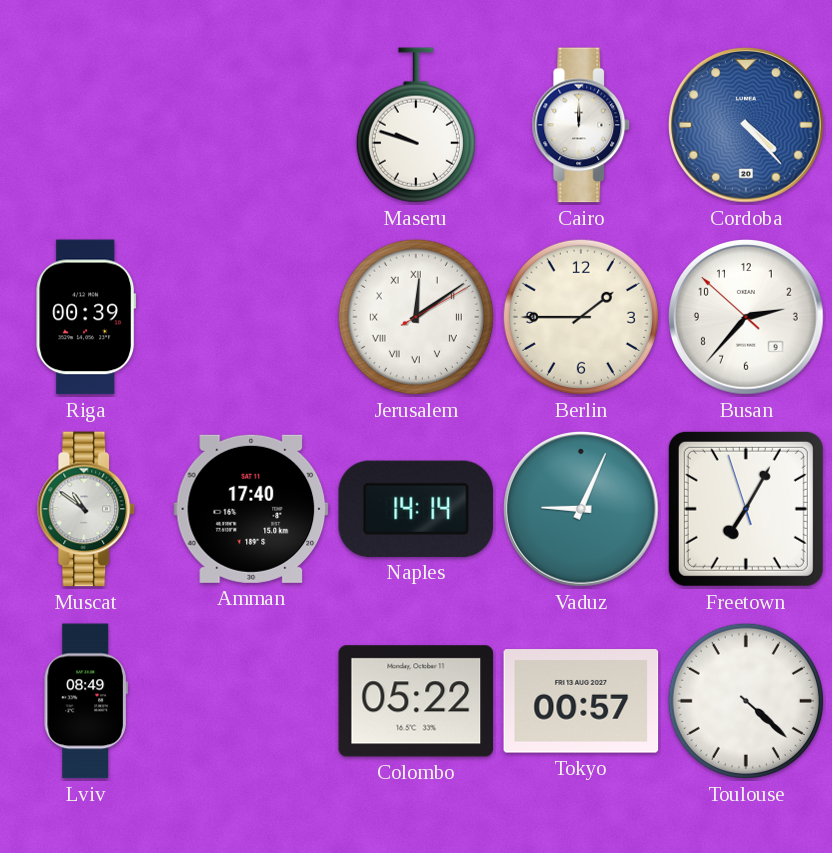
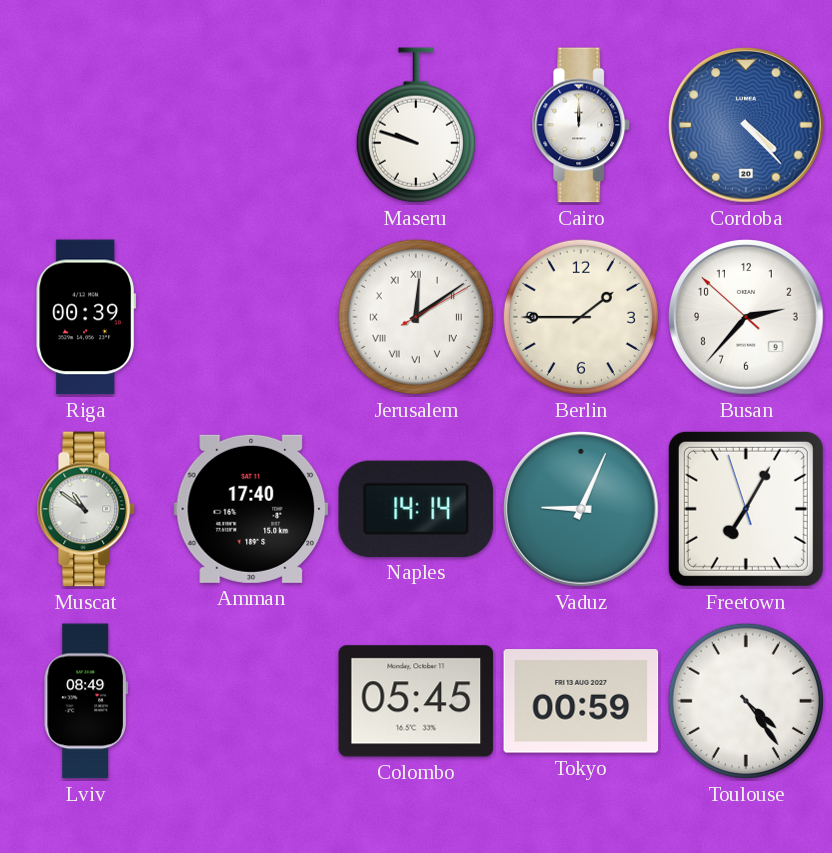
Colombo: 05:22 -> 05:45 (416, 701)
Tokyo: 00:57 -> 00:59 (581, 701)
Toulouse: 4:22 -> 4:24 (746, 701)
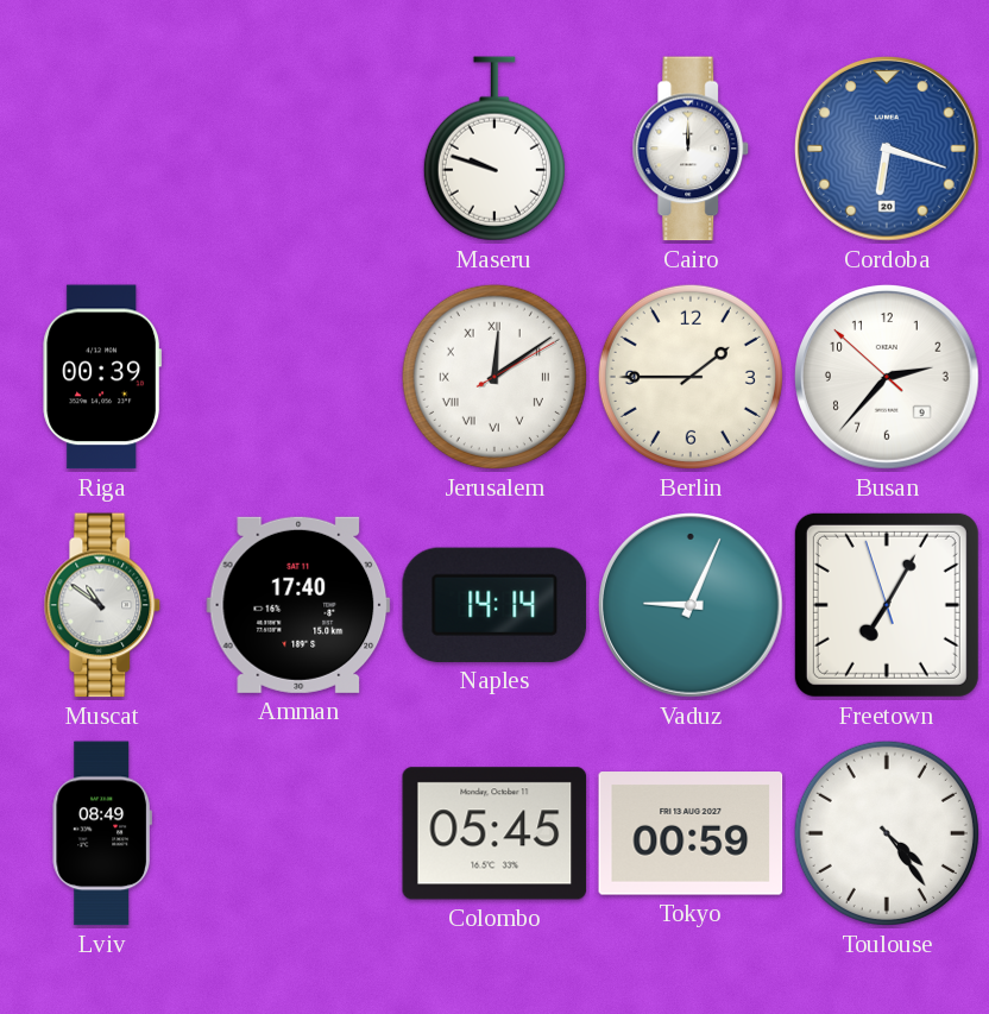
Cordoba: 4:23 -> 6:18 (888, 150)
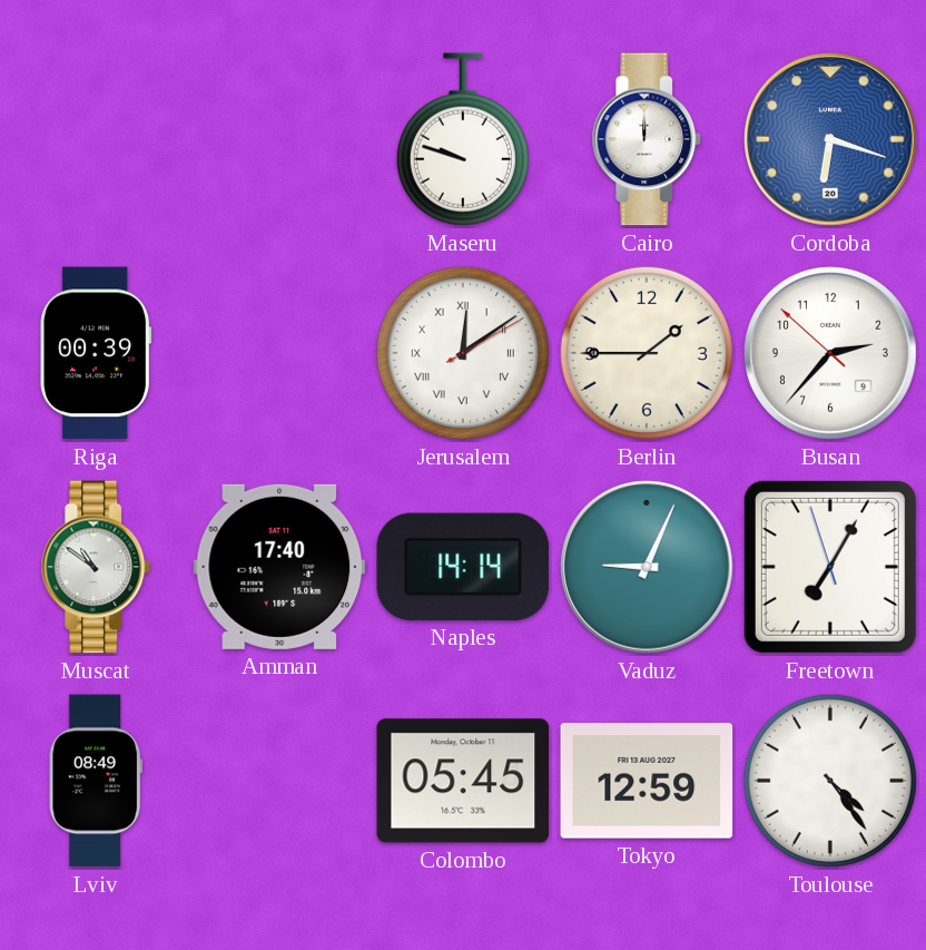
Tokyo: 00:59 -> 12:59 (647, 781)
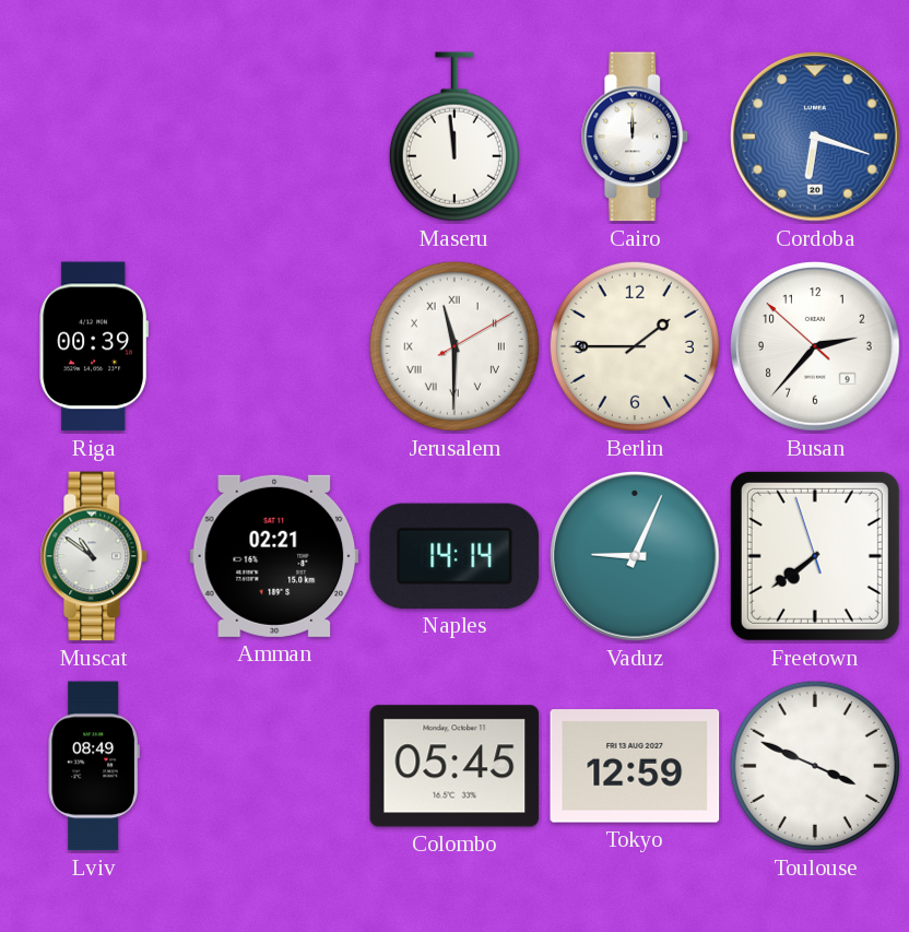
Maseru: 9:48 -> 11:59 (454, 137)
Jerusalem: 12:09 -> 11:30 (454, 346)
Amman: 17:40 -> 02:21 (274, 556)
Freetown: 7:04 -> 7:38 (815, 556)
Toulouse: 4:24 -> 3:49 (815, 766)
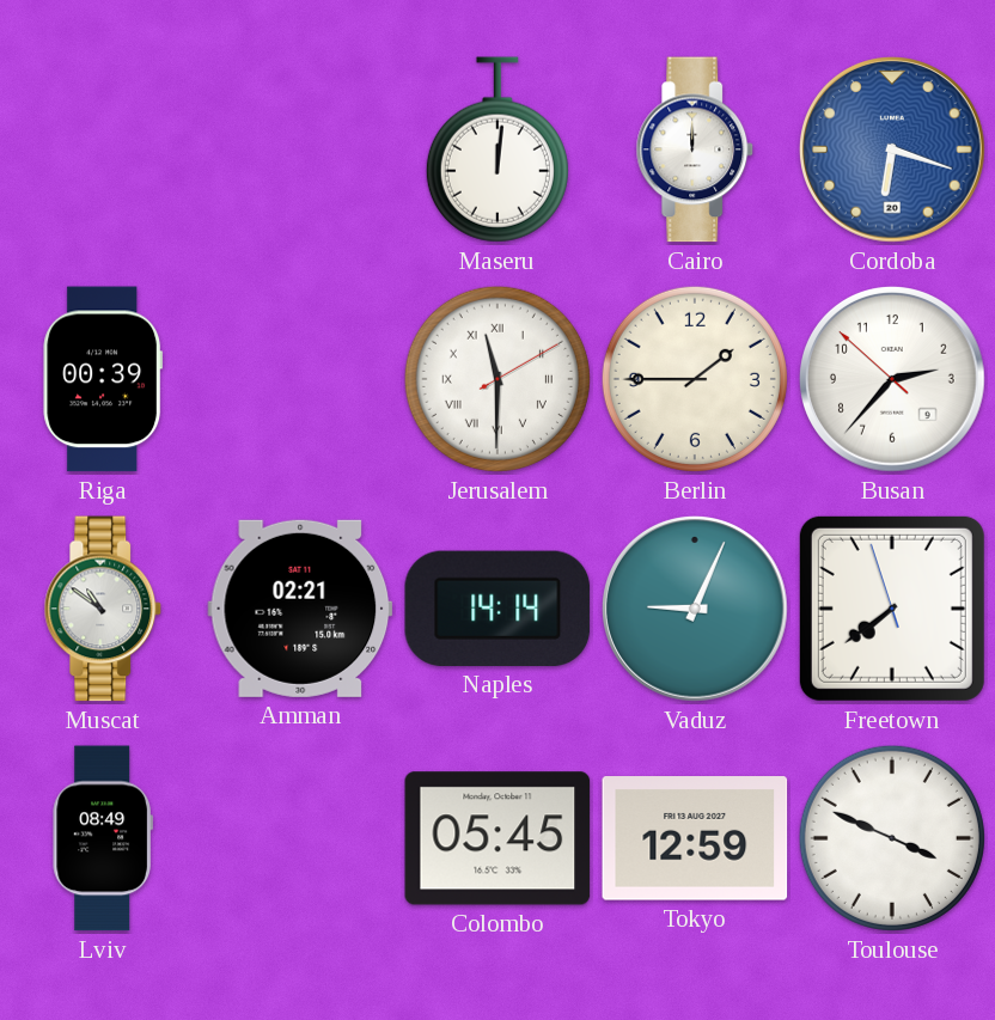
Maseru: 11:59 -> 12:01 (497, 149)
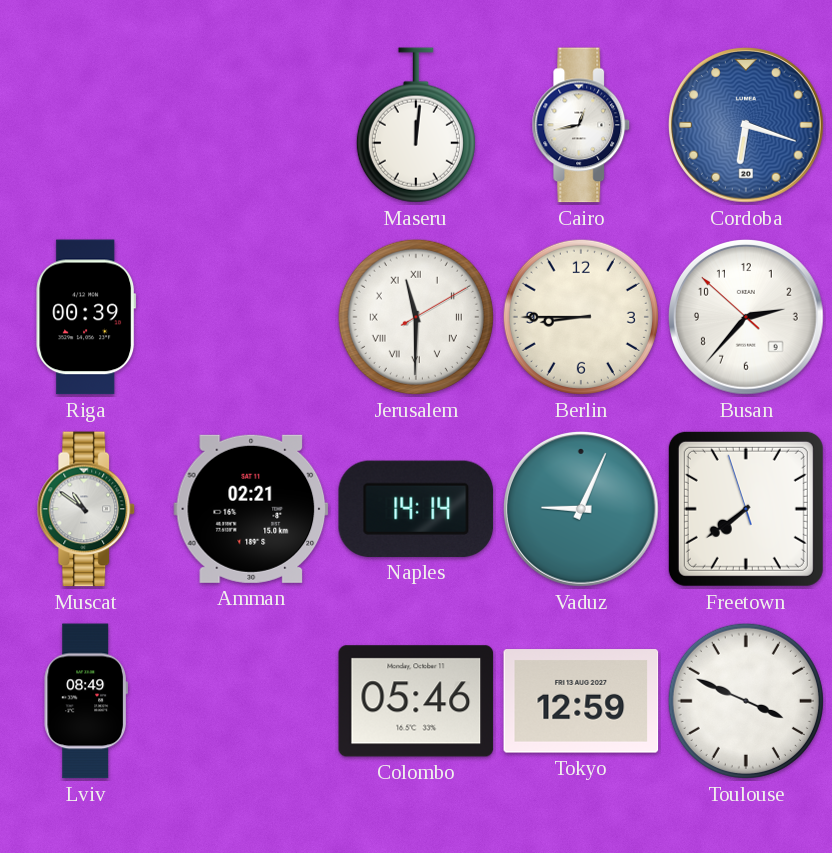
Cairo: 12:00 -> 12:43 (581, 125)
Berlin: 1:45 -> 8:45 (581, 317)
Colombo: 05:45 -> 05:46 (416, 701)
